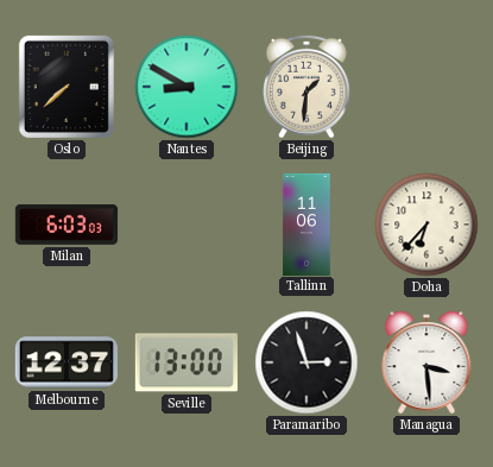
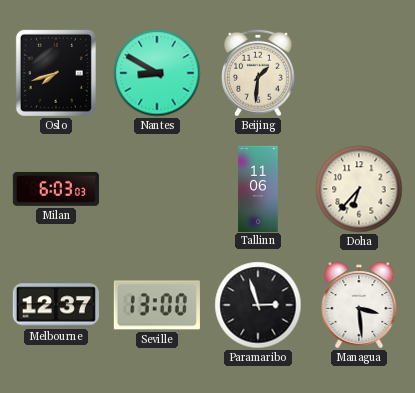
Oslo: 7:38 -> 7:42 (56, 73)
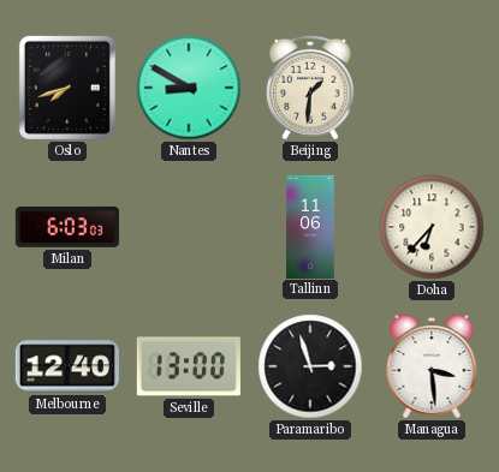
Melbourne: 12:37 -> 12:40 (67, 366)
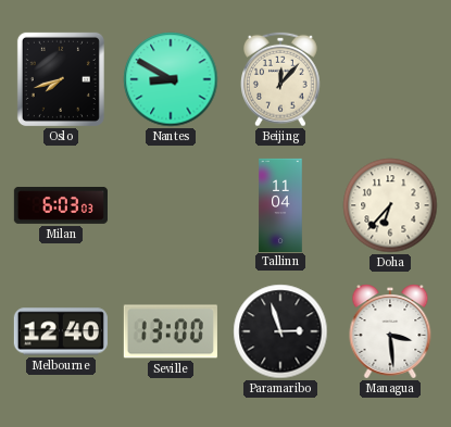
Beijing: 1:31 -> 12:07 (281, 79)
Tallinn: 11:06 -> 11:04 (280, 204)
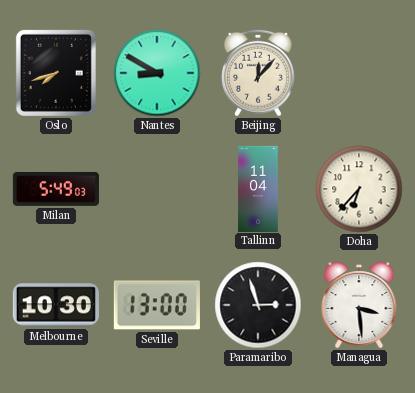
Milan: 6:03 -> 5:49 (56, 189)
Melbourne: 12:40 -> 10:30 (56, 305)
